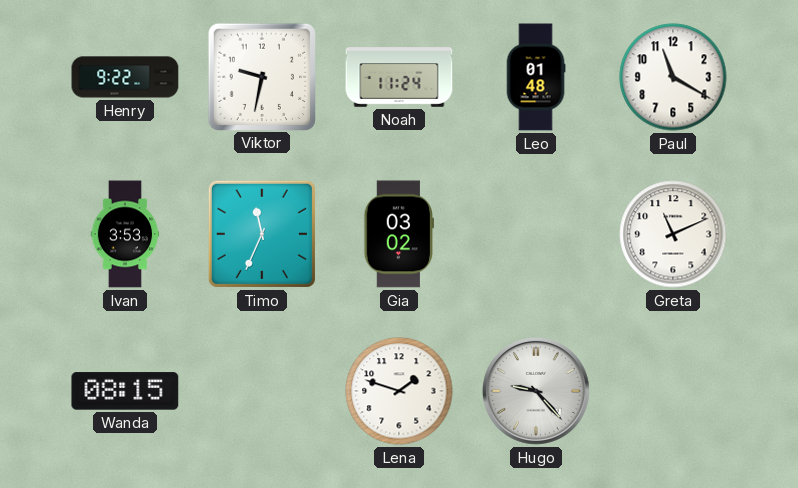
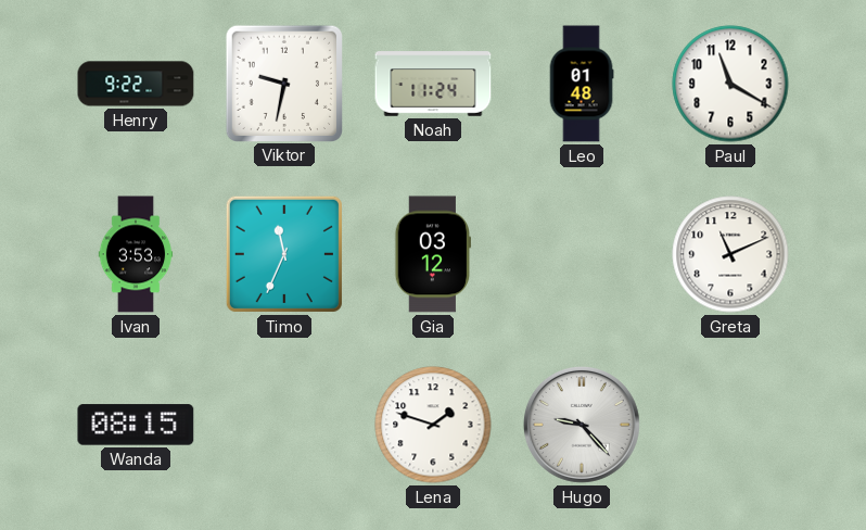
Gia: 03:02 -> 03:12 (432, 254)
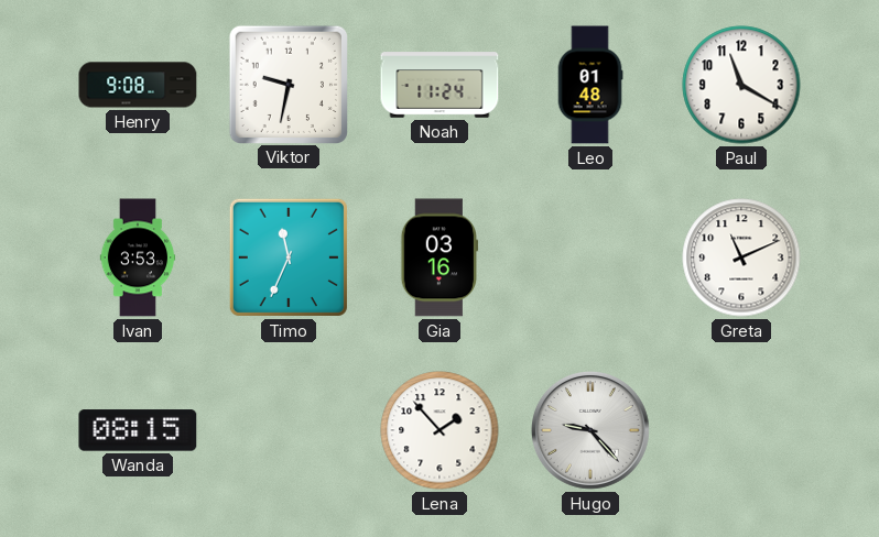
Henry: 9:22 -> 9:08 (138, 85)
Gia: 03:12 -> 03:16 (438, 257)
Lena: 1:48 -> 1:53 (439, 430)
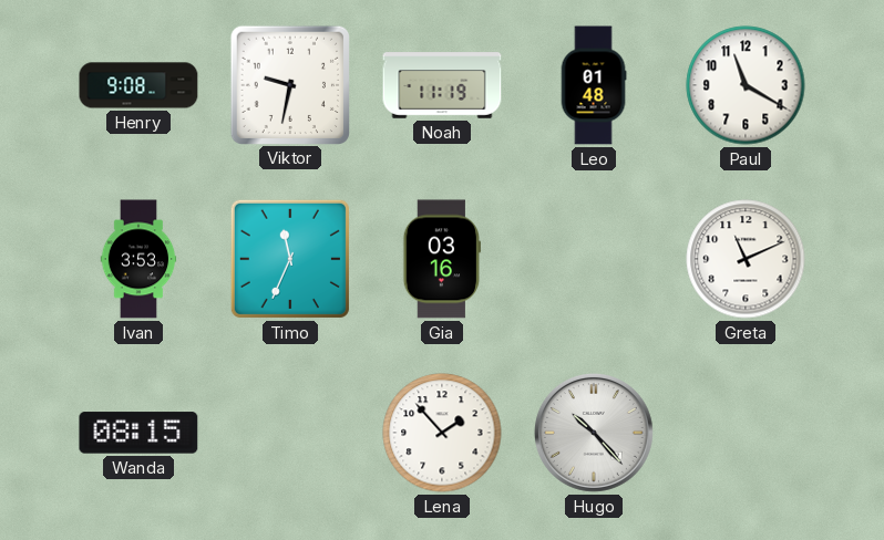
Noah: 11:24 -> 11:19 (442, 85)
Hugo: 9:23 -> 10:23 (594, 433)
